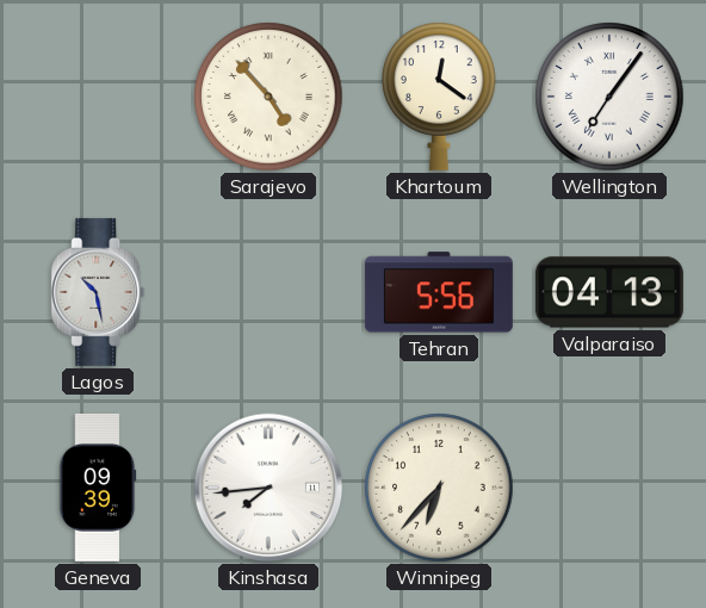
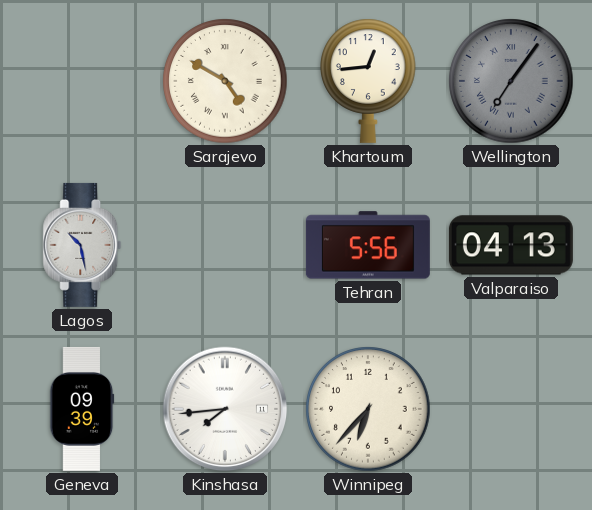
Sarajevo: 4:53 -> 4:50 (225, 81)
Khartoum: 12:21 -> 12:44 (369, 81)
Wellington dial: white -> grey (511, 81)
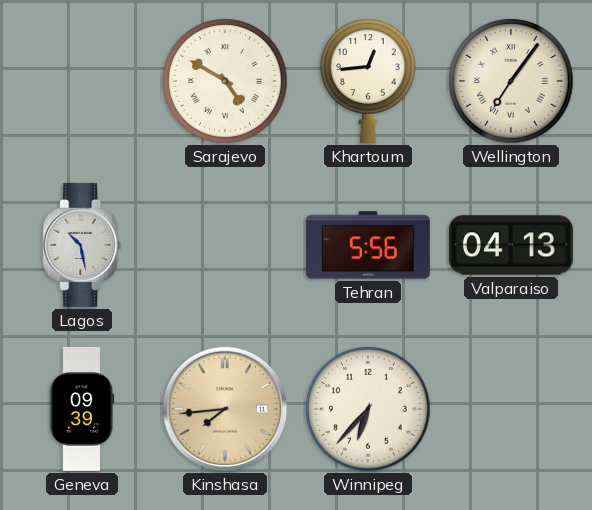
Wellington dial: grey -> cream (511, 81)
Kinshasa dial: white -> champagne (225, 409)
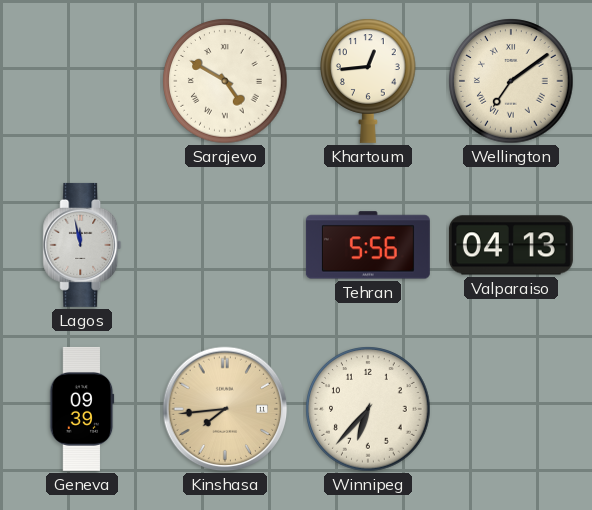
Wellington: 7:06 -> 7:09 (511, 81)
Lagos: 10:28 -> 11:58 (82, 245)
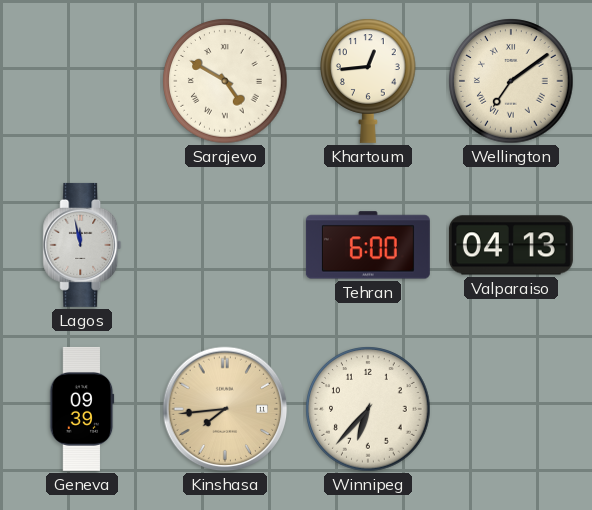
Tehran: 5:56 -> 6:00 (368, 245)
